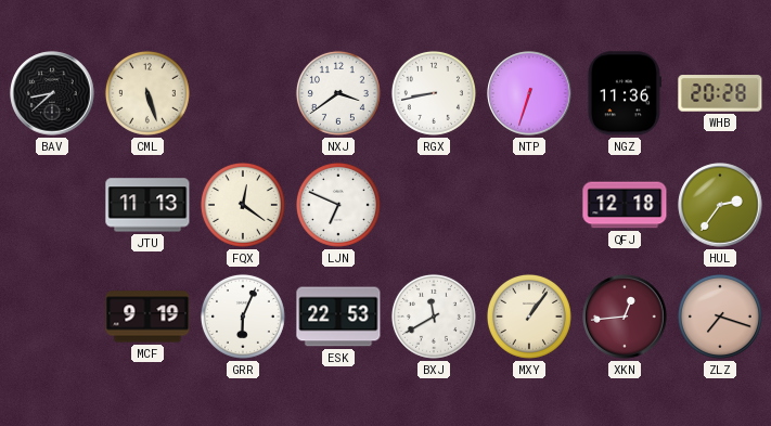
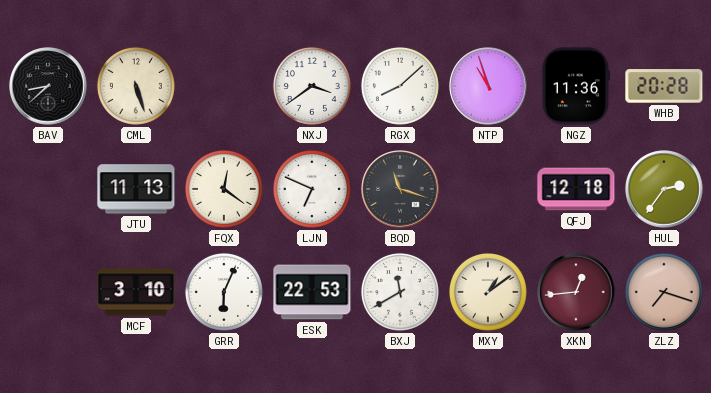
RGX: 8:43 -> 8:08 (400, 86)
NTP: 6:33 -> 10:57 (488, 86)
BQD: none -> 11:18 (400, 189)
MCF: 9:19 -> 3:10 (136, 292)
MXY: 1:06 -> 1:09 (488, 292)
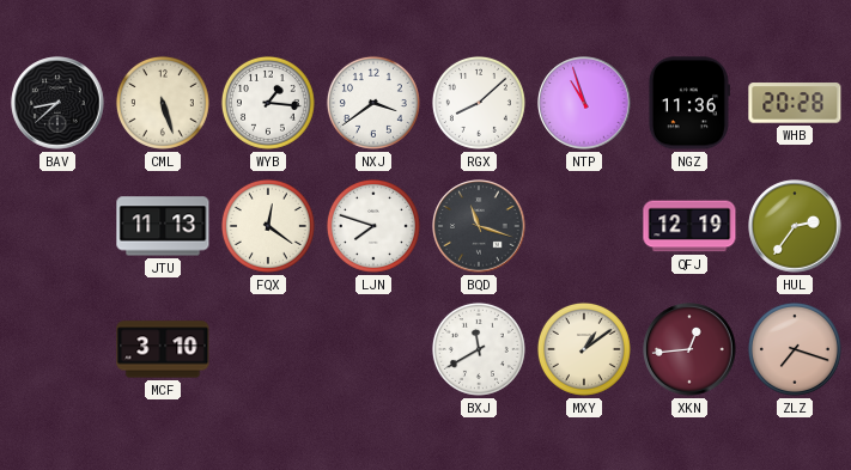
WYB: none -> 1:16 (268, 103)
LJN: 6:49 -> 7:48 (373, 226)
QFJ: 12:18 -> 12:19 (689, 226)
GRR: 6:04 -> none (224, 292)
ESK: 22:53 -> none (312, 292)
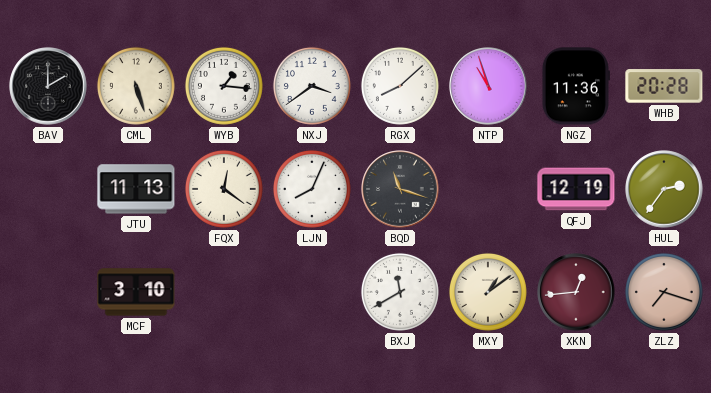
BAV: 8:38 -> 2:00 (48, 86)
LJN: 7:48 -> 8:04 (312, 189)
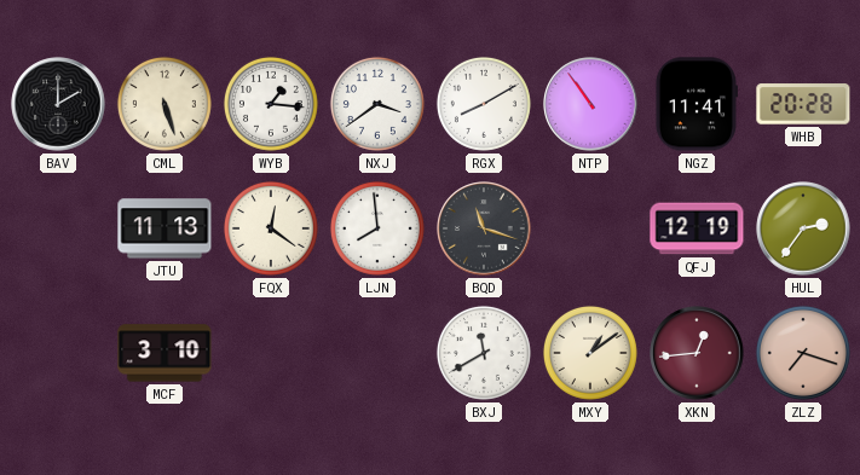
RGX: 8:08 -> 8:10 (484, 104)
NTP: 10:57 -> 10:54 (590, 104)
NGZ: 11:36 -> 11:41 (697, 104)
LJN: 8:04 -> 7:59 (377, 228)
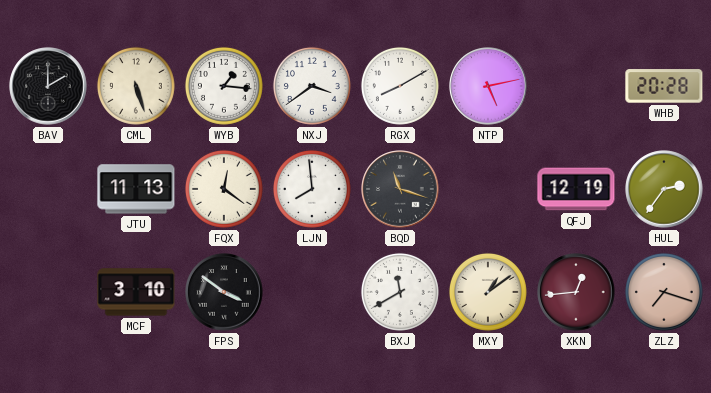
NTP: 10:54 -> 5:13 (488, 86)
NGZ: 11:41 -> none (697, 104)
FPS: none -> 3:51 (224, 292)
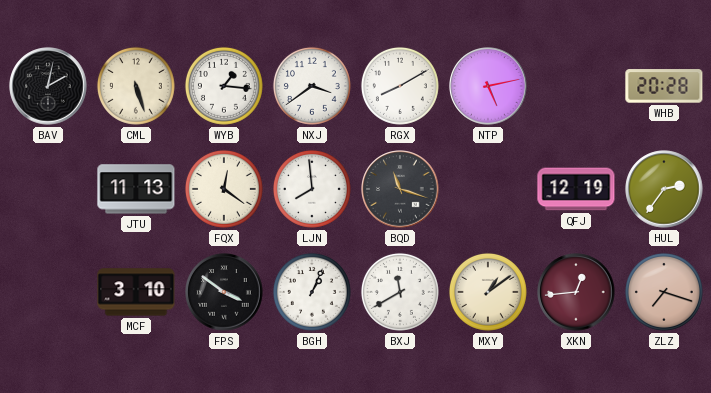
BAV: 2:00 -> 2:02 (48, 86)
BGH: none -> 1:04 (312, 292)
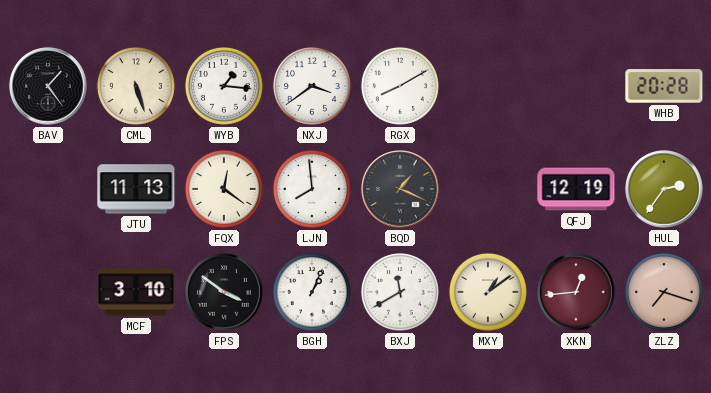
BAV: 2:02 -> 1:24 (48, 86)
NTP: 5:13 -> none (488, 86)
BQD: 11:18 -> 1:19 (400, 189)
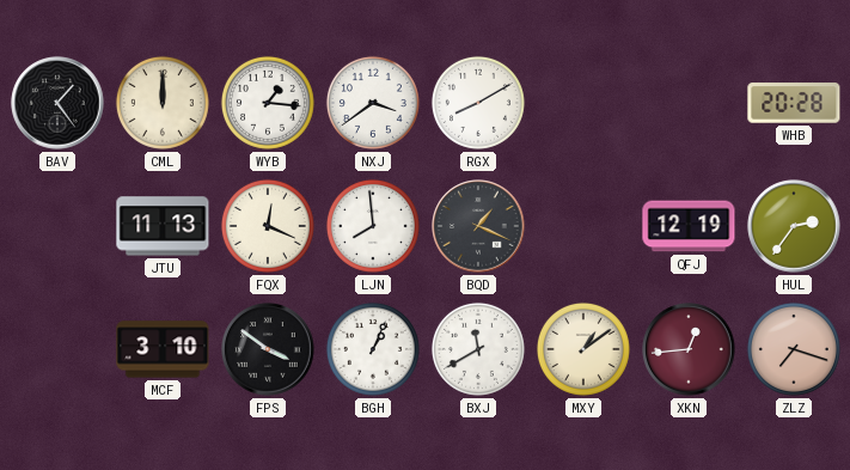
CML: 5:27 -> 12:00 (163, 103)
FQX: 12:21 -> 12:19 (268, 226)
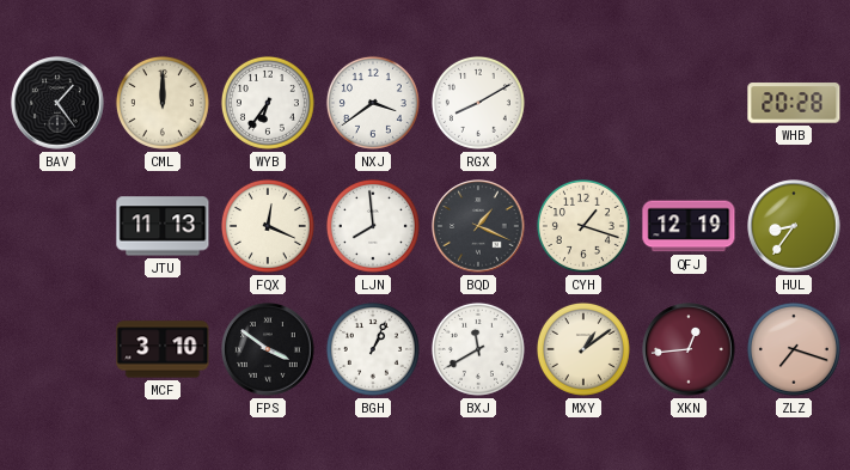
WYB: 1:16 -> 6:36 (268, 103)
CYH: none -> 1:18 (583, 226)
HUL: 2:36 -> 8:36 (794, 226)
